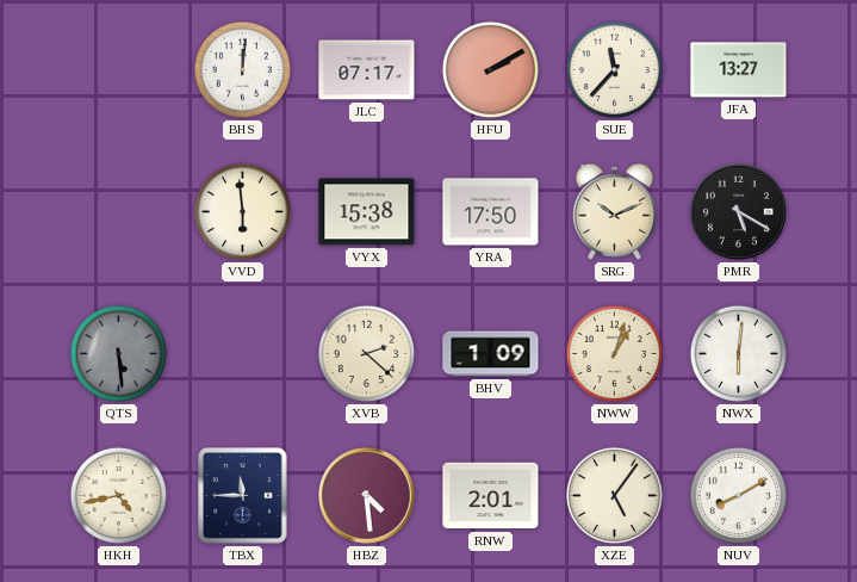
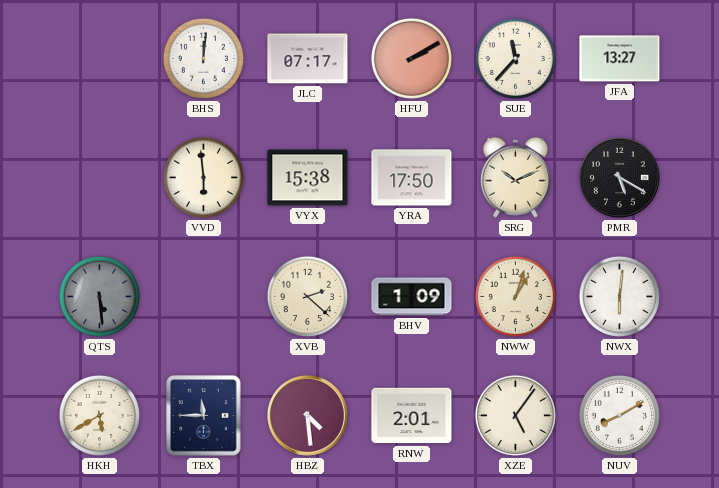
HKH: 4:43 -> 5:40 (99, 415)
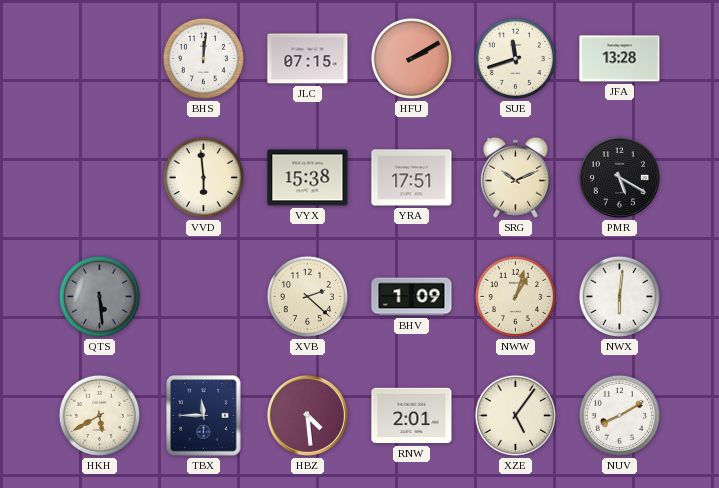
JLC: 07:17 -> 07:15 (308, 59)
SUE: 11:37 -> 11:42 (515, 58)
JFA: 13:27 -> 13:28 (620, 59)
YRA: 17:50 -> 17:51 (412, 178)
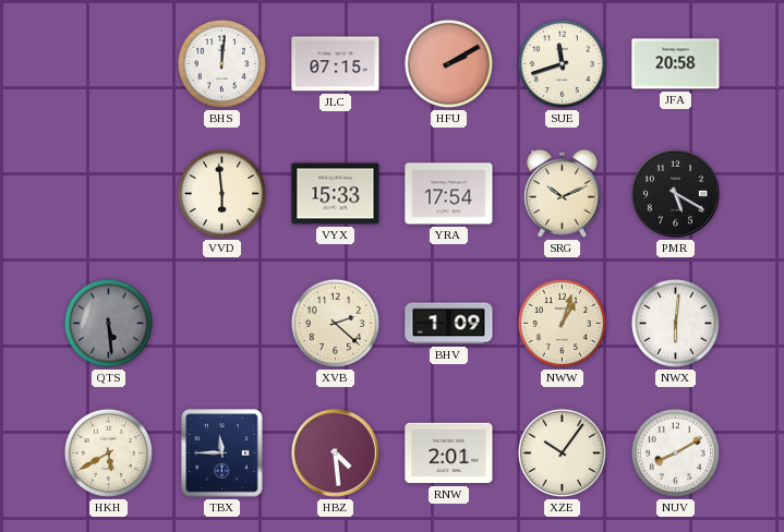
JFA: 13:28 -> 20:58 (676, 64)
VYX: 15:38 -> 15:33 (336, 194)
YRA: 17:51 -> 17:54 (449, 194)
XZE: 5:06 -> 10:06 (562, 452)
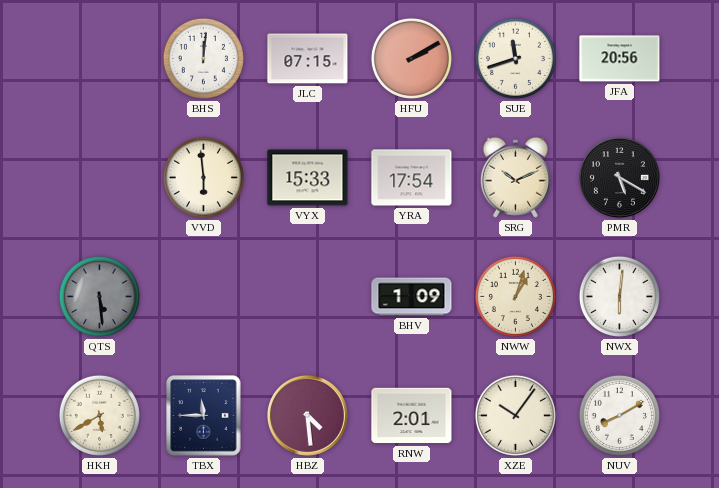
JFA: 20:58 -> 20:56 (620, 59)
XVB: 2:22 -> none (335, 323)
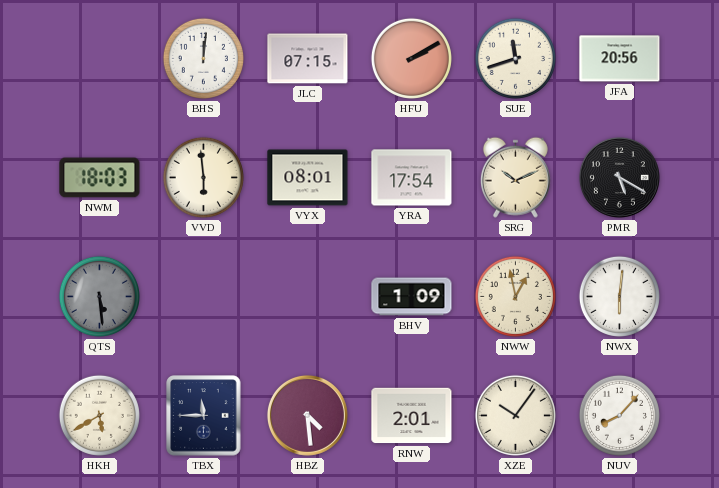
NWM: none -> 18:03 (100, 178)
VYX: 15:33 -> 08:01 (308, 178)
NWW: 1:03 -> 12:58 (515, 296)
NUV: 8:10 -> 8:07 (619, 415)
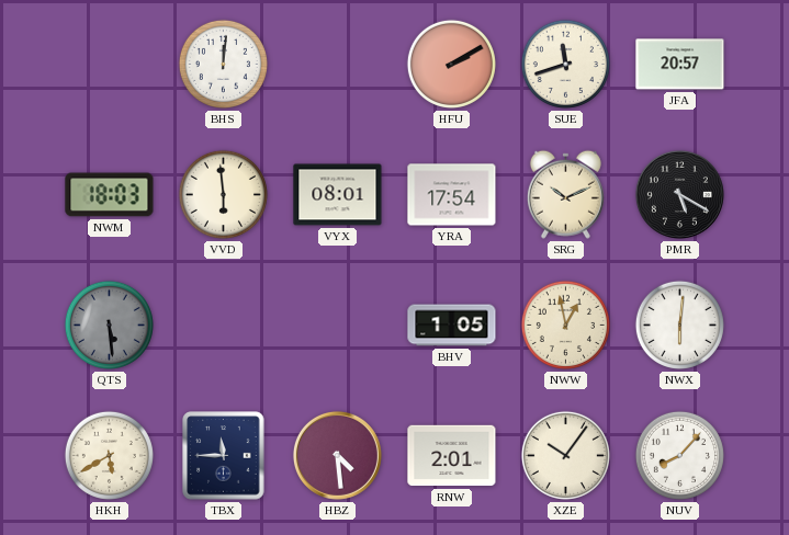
JLC: 07:15 -> none (308, 59)
JFA: 20:56 -> 20:57 (680, 65)
BHV: 1:09 -> 1:05 (452, 326)
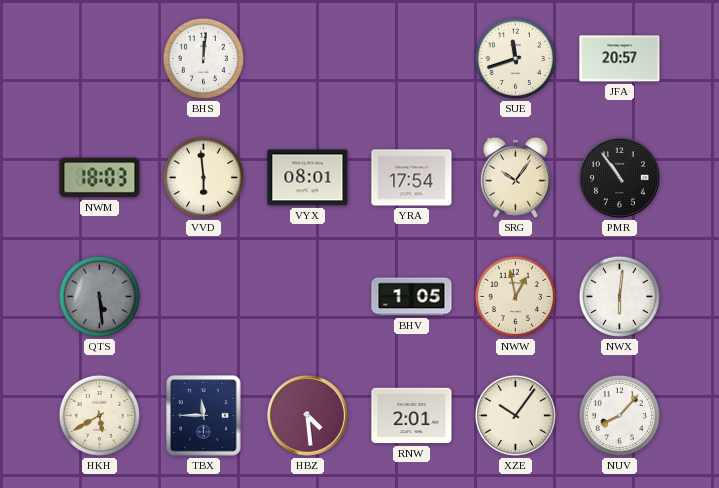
HFU: 2:10 -> none (451, 64)
SRG: 10:11 -> 10:06 (515, 177)
PMR: 5:20 -> 10:54 (619, 177)
